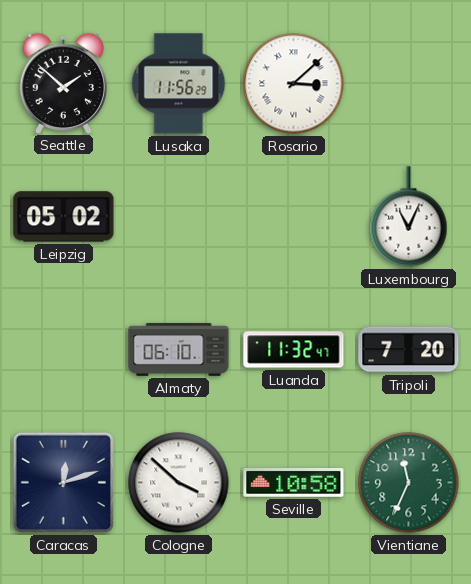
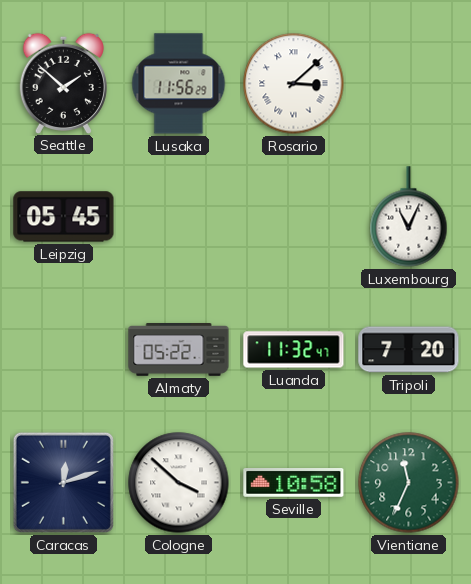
Leipzig: 05:02 -> 05:45 (64, 217)
Almaty: 06:10 -> 05:22 (179, 350)
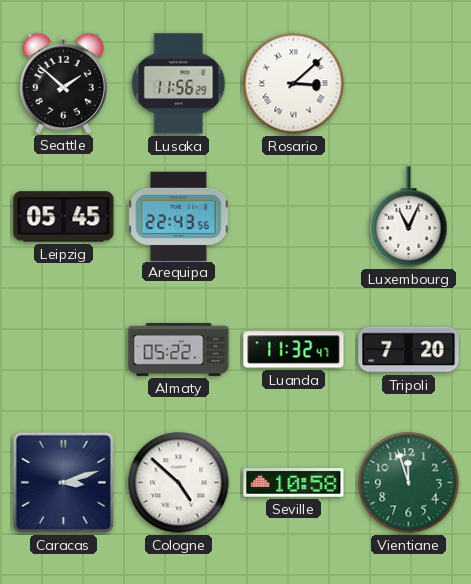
Arequipa: none -> 22:43 (179, 216)
Caracas: 12:12 -> 3:12 (63, 482)
Cologne: 3:52 -> 4:52 (179, 483)
Vientiane: 11:34 -> 11:57 (409, 483)
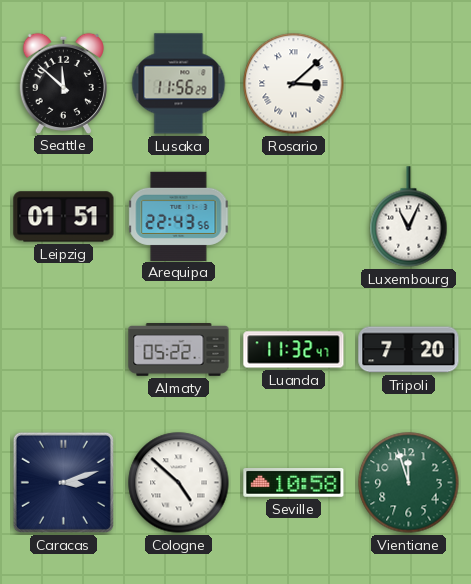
Seattle: 1:52 -> 11:52 (63, 83)
Leipzig: 05:45 -> 01:51 (64, 217)
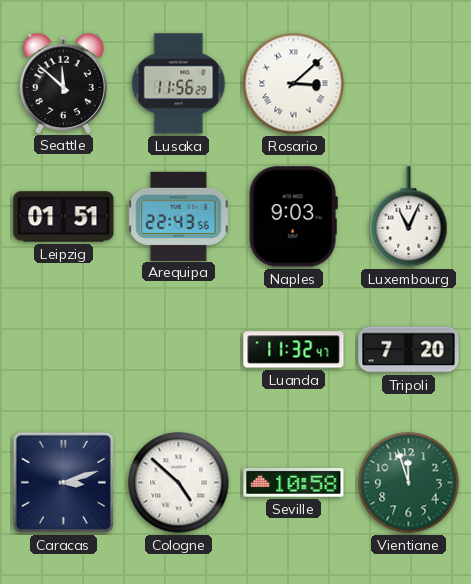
Naples: none -> 9:03 (293, 217)
Almaty: 05:22 -> none (179, 350)
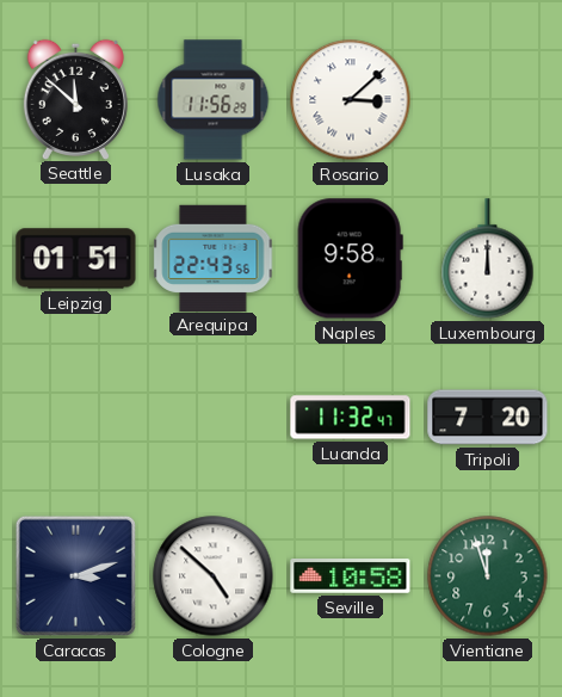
Naples: 9:03 -> 9:58 (350, 259)
Luxembourg: 11:04 -> 12:00 (488, 259)
